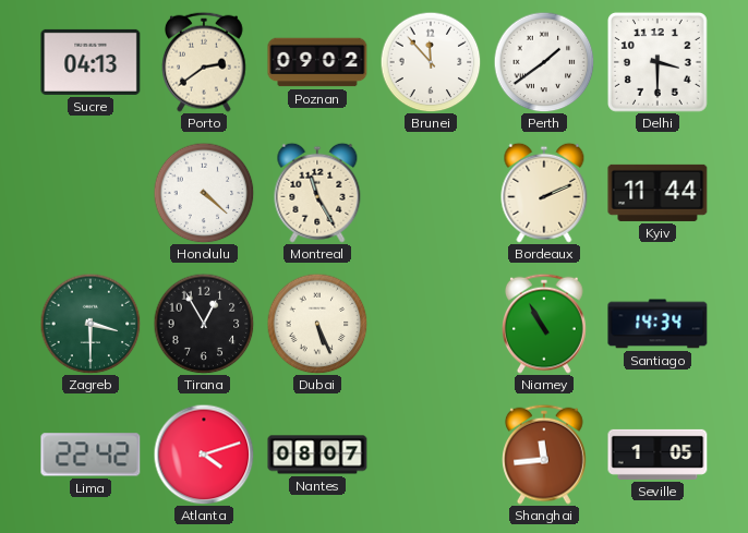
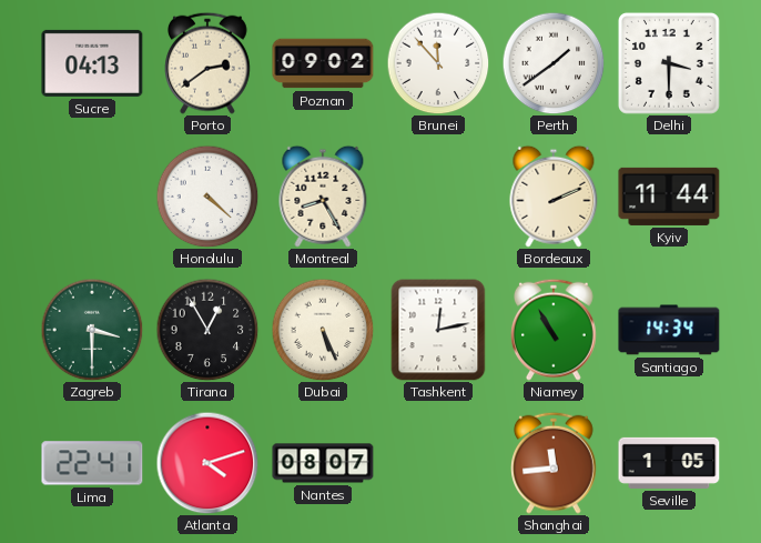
Montreal: 11:25 -> 8:25 (323, 197)
Tashkent: none -> 12:13 (438, 330)
Lima: 22:42 -> 22:41 (92, 463)
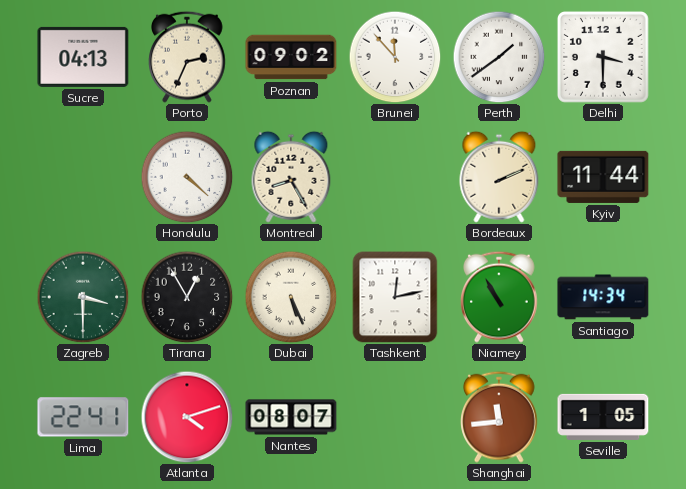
Porto: 2:39 -> 2:34 (188, 57)
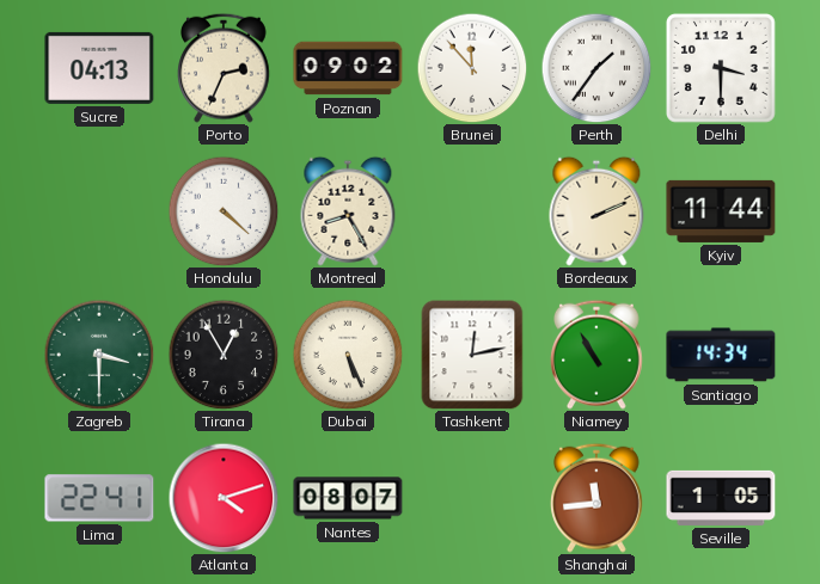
Perth: 1:39 -> 1:36 (596, 68)
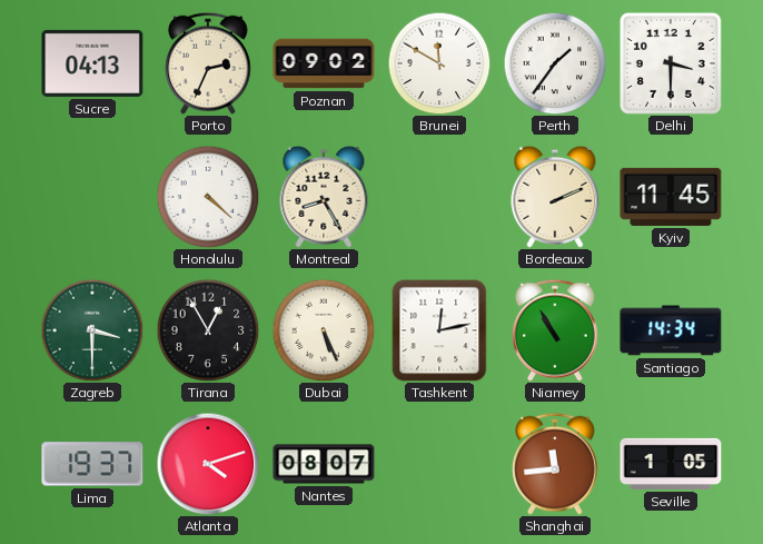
Brunei: 11:53 -> 11:50 (439, 63)
Kyiv: 11:44 -> 11:45 (671, 197)
Lima: 22:41 -> 19:37 (92, 464)
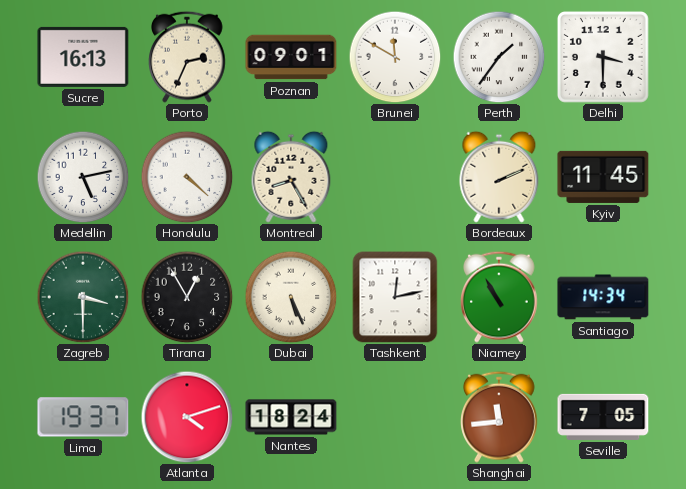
Sucre: 04:13 -> 16:13 (83, 57)
Poznan: 09:02 -> 09:01 (291, 57)
Medellin: none -> 5:13 (83, 177)
Nantes: 08:07 -> 18:24 (291, 417)
Seville: 1:05 -> 7:05 (603, 417)
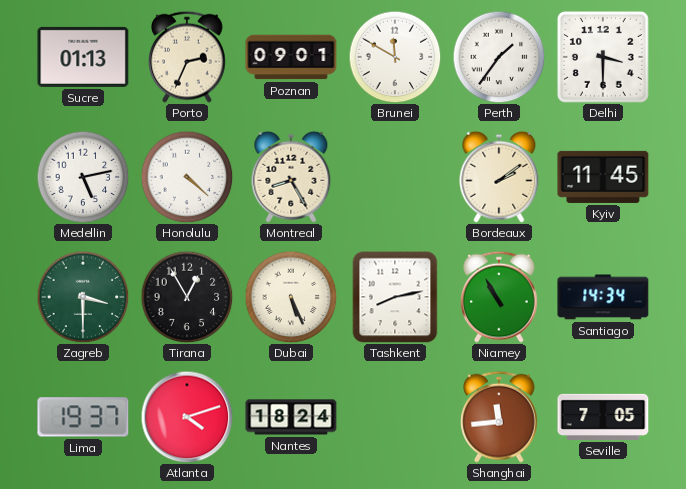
Sucre: 16:13 -> 01:13 (83, 57)
Bordeaux: 2:11 -> 2:09 (499, 177)
Tashkent: 12:13 -> 8:13 (395, 297)
